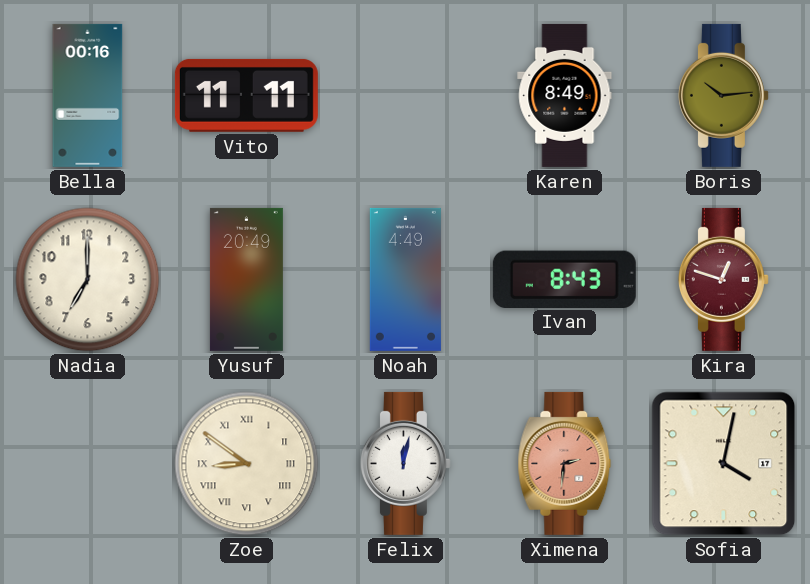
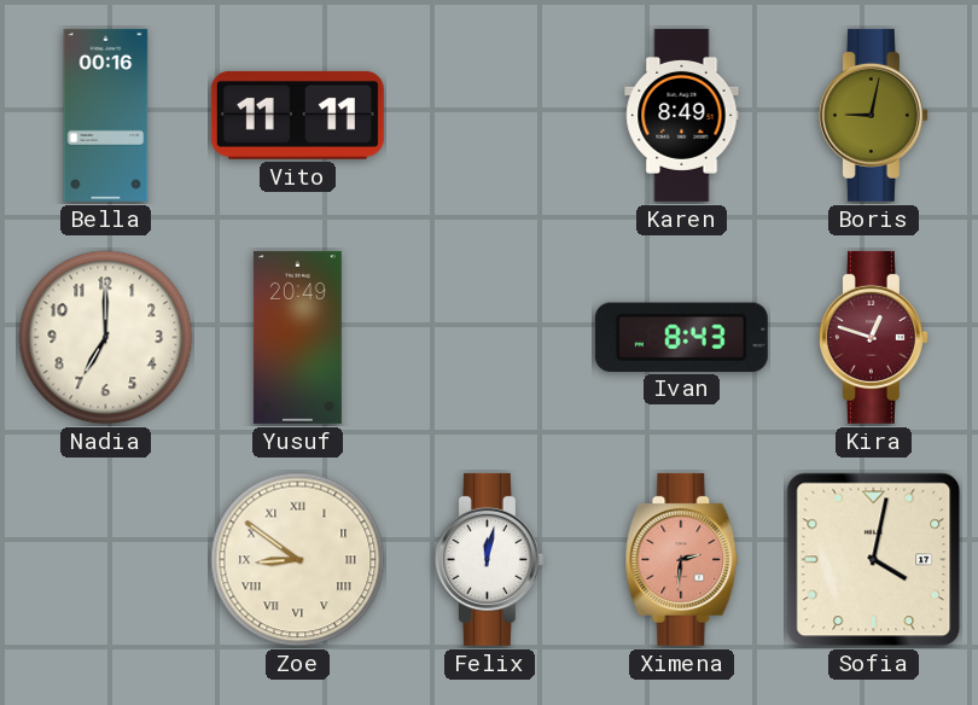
Boris: 10:14 -> 9:02 (873, 115)
Noah: 4:49 -> none (405, 279)
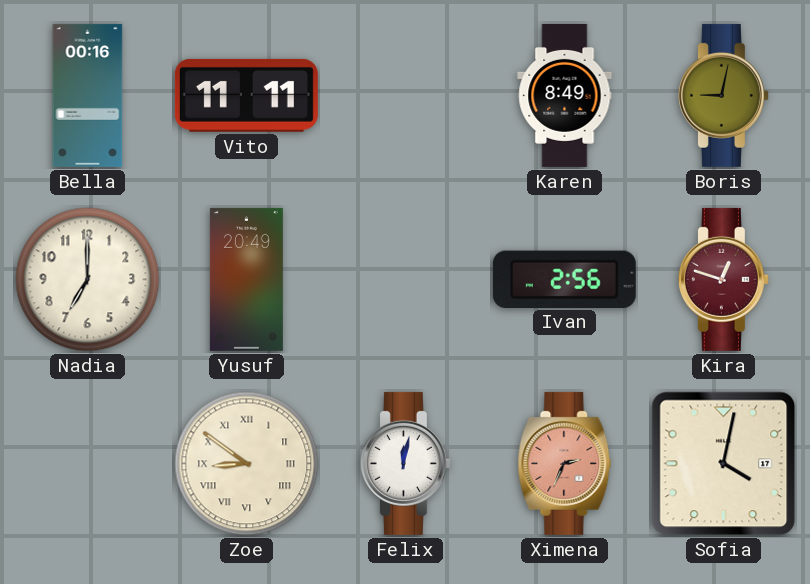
Ivan: 8:43 -> 2:56 (564, 279)
Ximena: 2:31 -> 2:34 (565, 463)
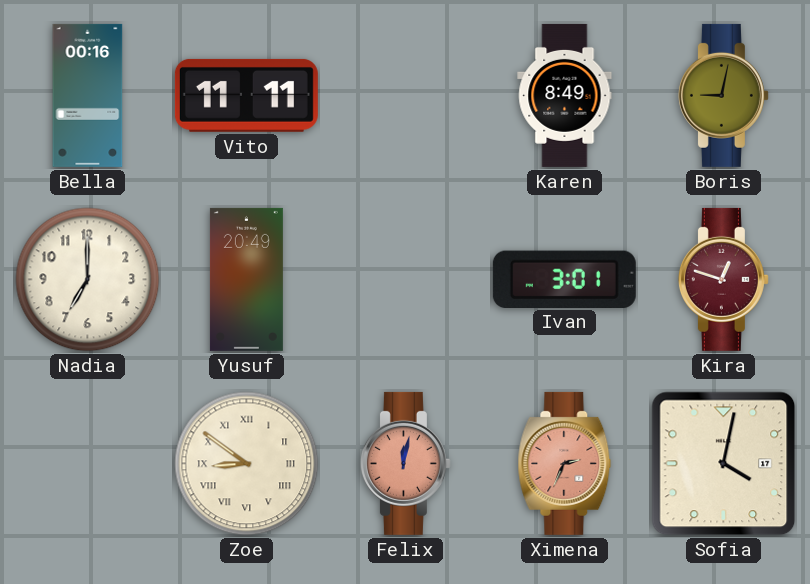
Ivan: 2:56 -> 3:01 (564, 279)
Felix dial: white -> salmon (405, 463)
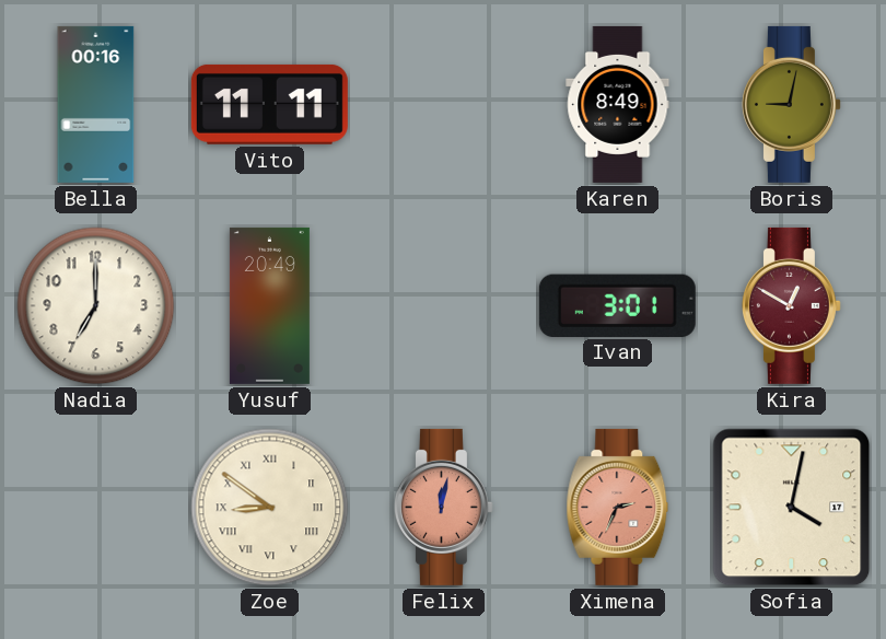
Kira: 12:48 -> 12:50 (791, 305)
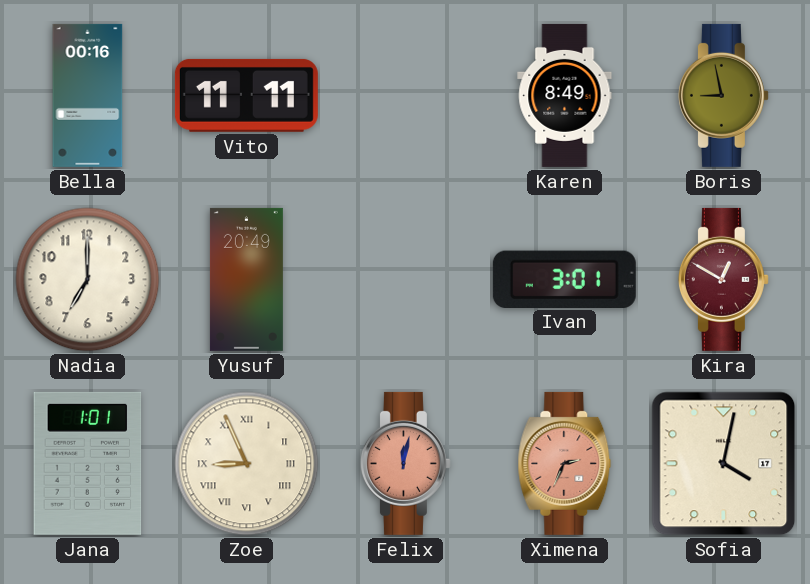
Boris: 9:02 -> 8:58 (723, 95)
Jana: none -> 1:01 (88, 463)
Zoe: 8:51 -> 8:56 (247, 464)
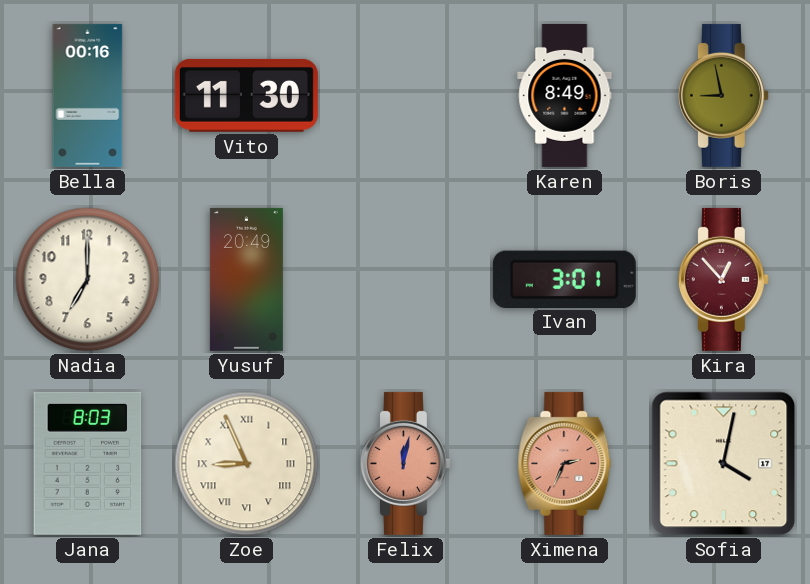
Vito: 11:11 -> 11:30 (246, 95)
Kira: 12:50 -> 12:53 (723, 279)
Jana: 1:01 -> 8:03 (88, 463)
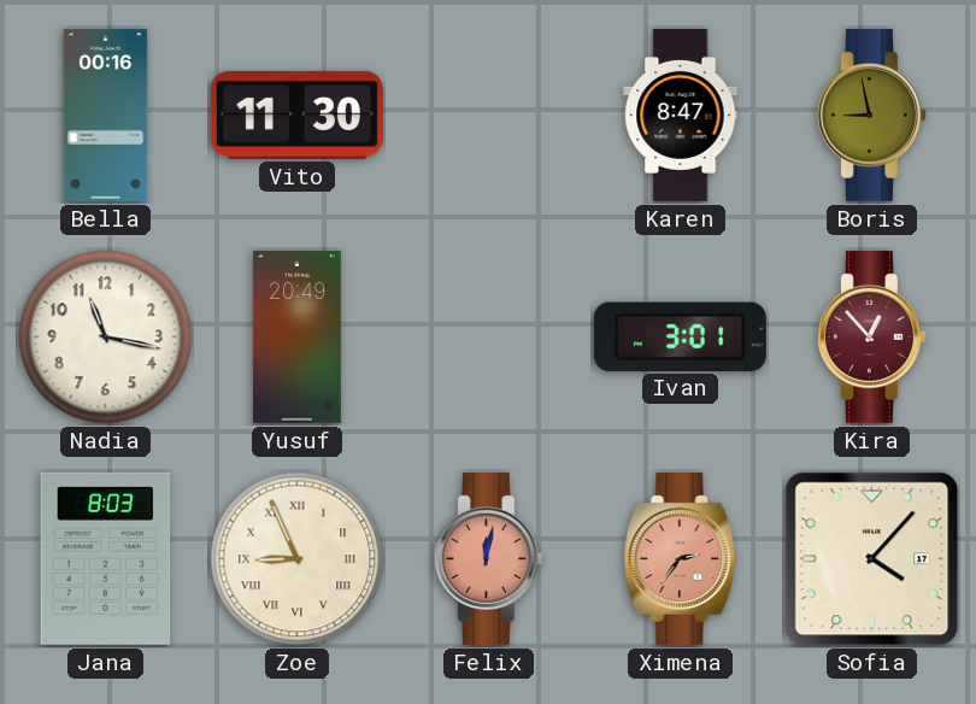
Karen: 8:49 -> 8:47 (681, 115)
Nadia: 7:00 -> 11:17 (106, 338)
Ximena: 2:34 -> 2:36 (681, 558)
Sofia: 4:02 -> 4:07 (872, 559)
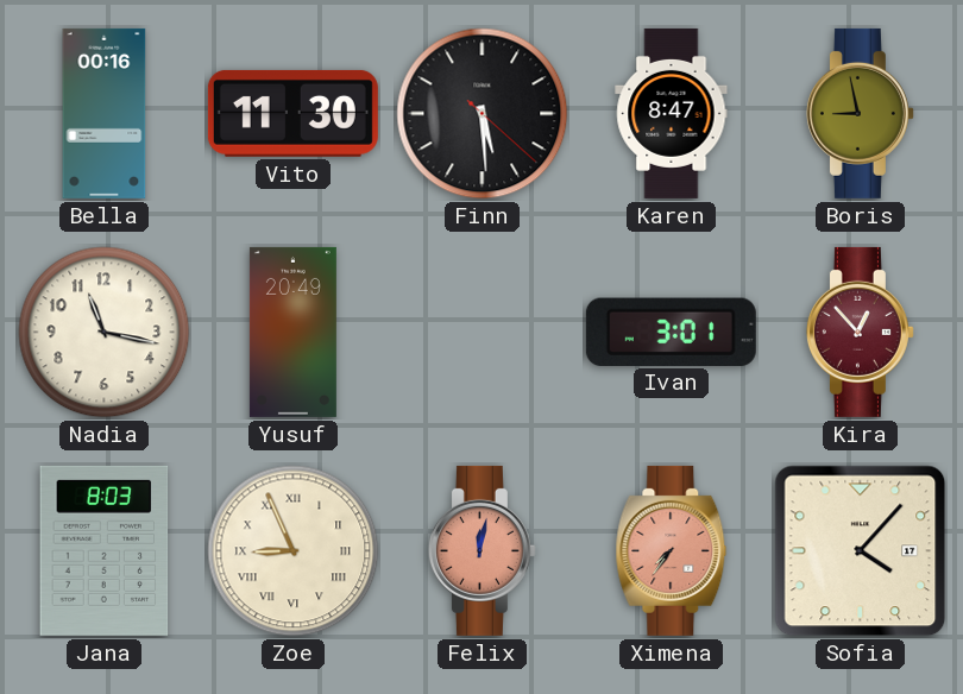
Finn: none -> 5:29 (483, 114)
Ximena: 2:36 -> 7:36 (672, 550)
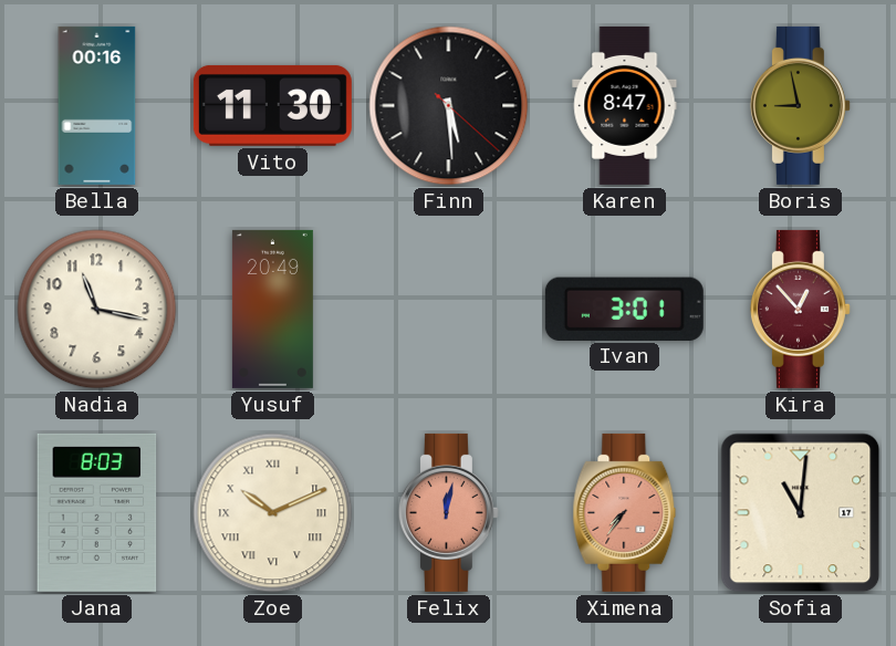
Zoe: 8:56 -> 10:11 (273, 513)
Sofia: 4:07 -> 11:01 (801, 513)
